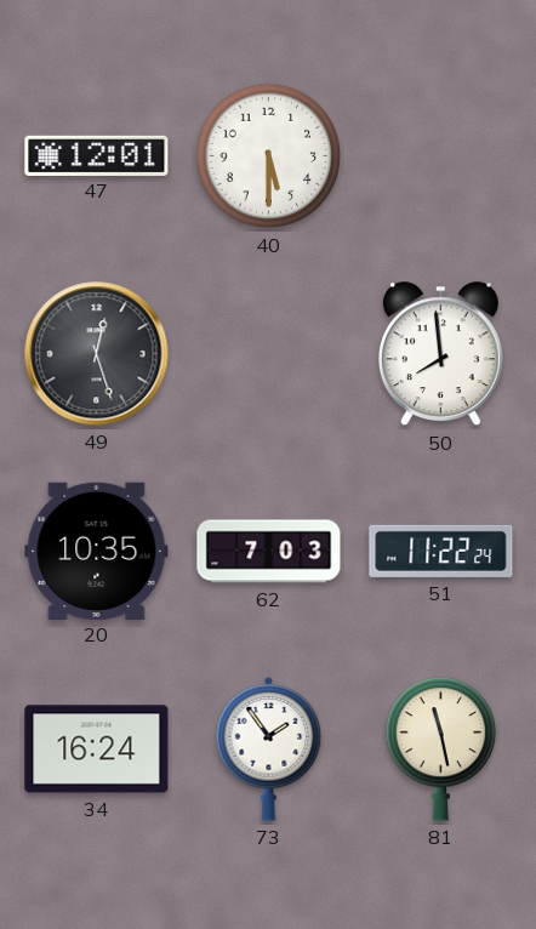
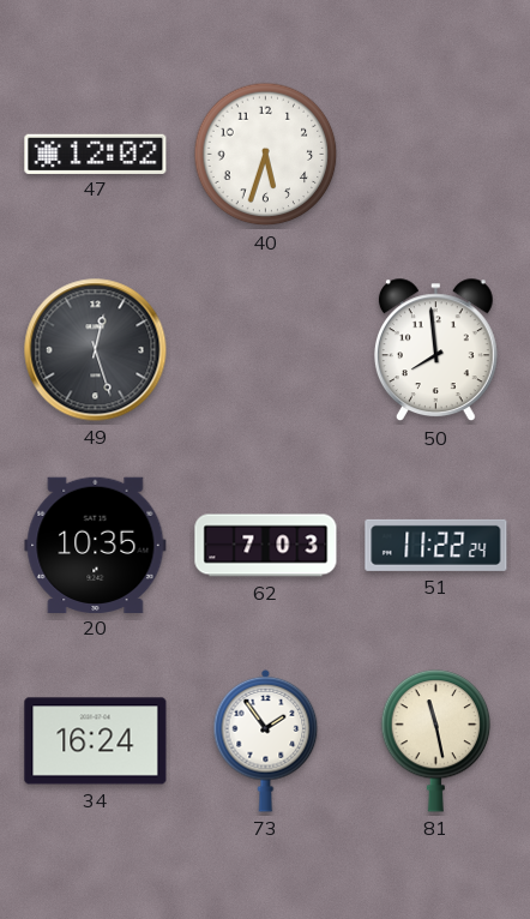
47: 12:01 -> 12:02 (96, 154)
40: 5:30 -> 5:33 (266, 155)
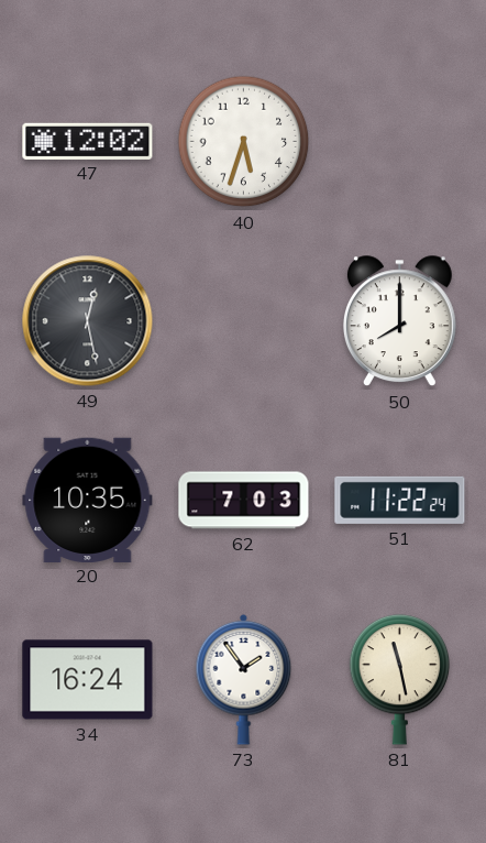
49: 12:27 -> 12:28 (88, 321)
50: 7:59 -> 8:00 (399, 321)
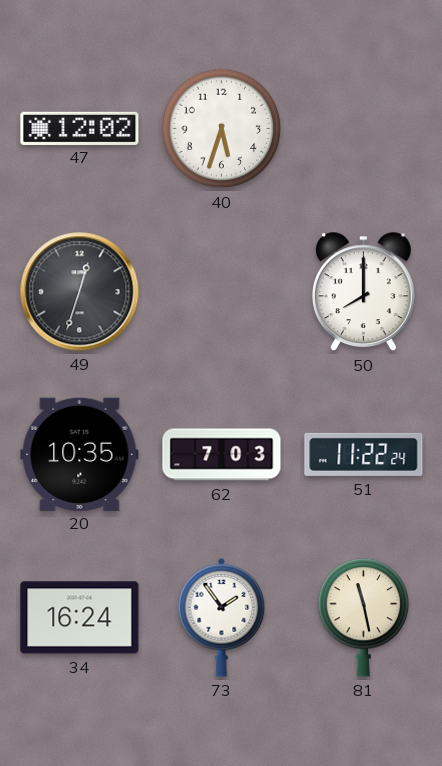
49: 12:28 -> 12:33 (80, 292)
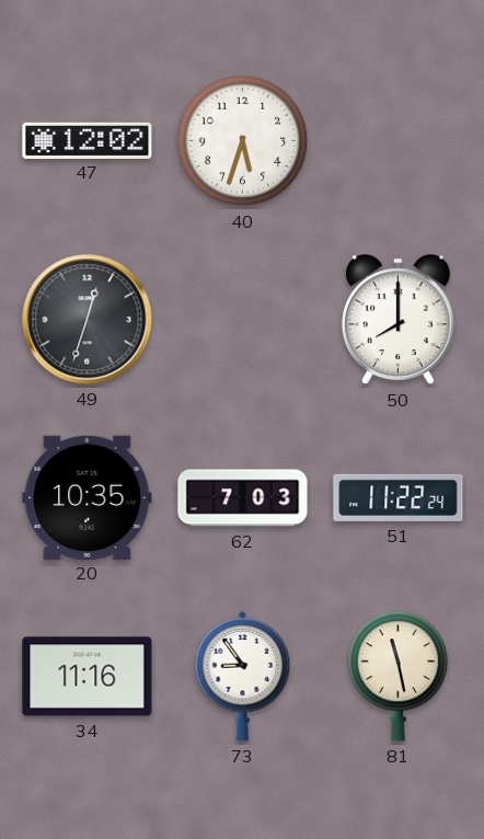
34: 16:24 -> 11:16 (88, 677)
73: 1:54 -> 8:54 (243, 676)
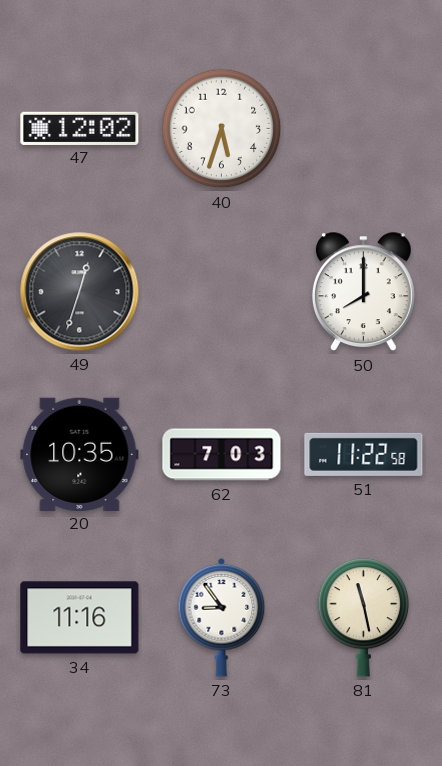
51: 11:22:24 -> 11:22:58 (364, 454)
